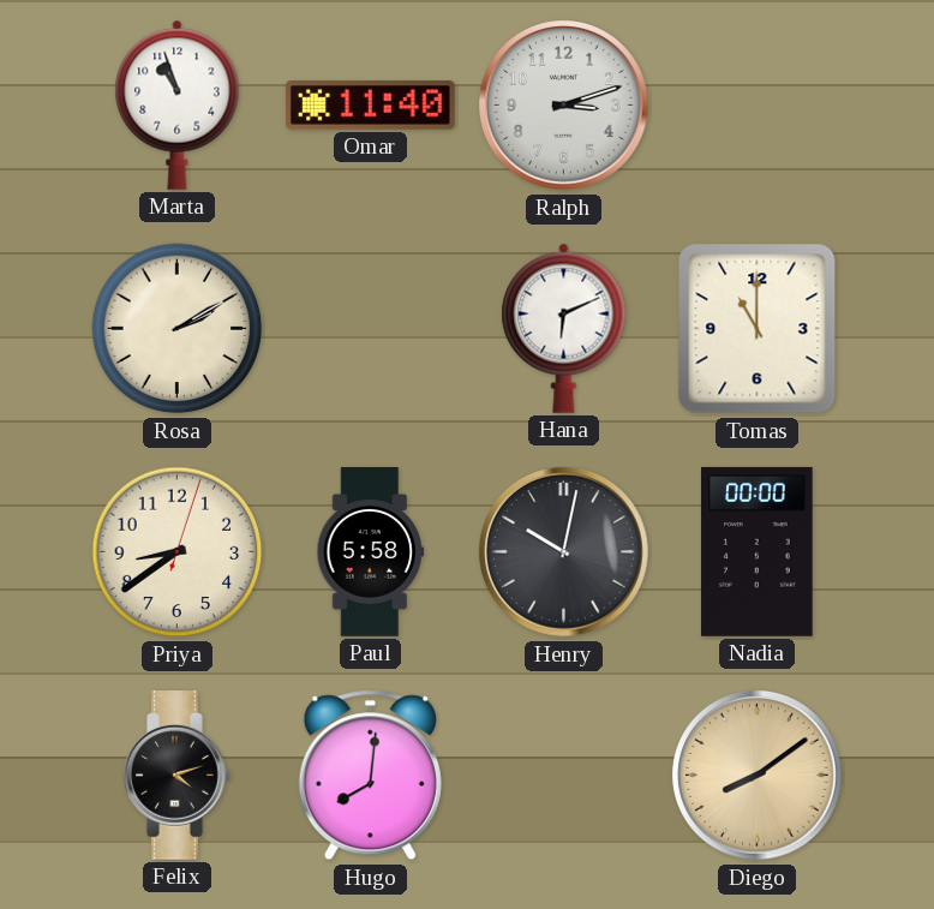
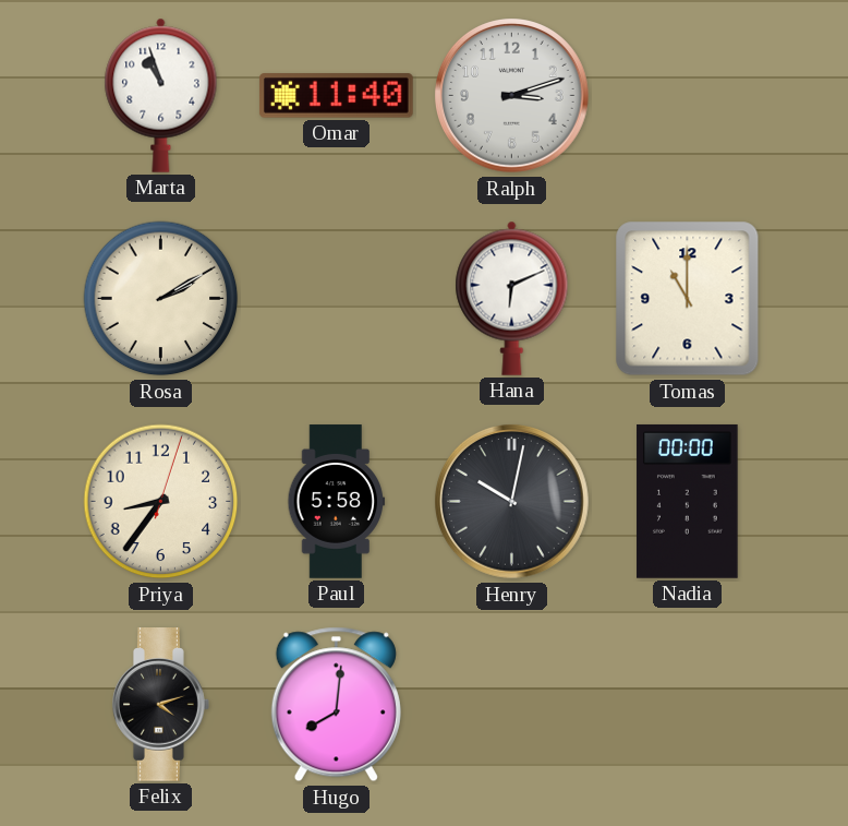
Priya: 8:39 -> 8:36 (161, 502)
Diego: 8:09 -> none (758, 776)
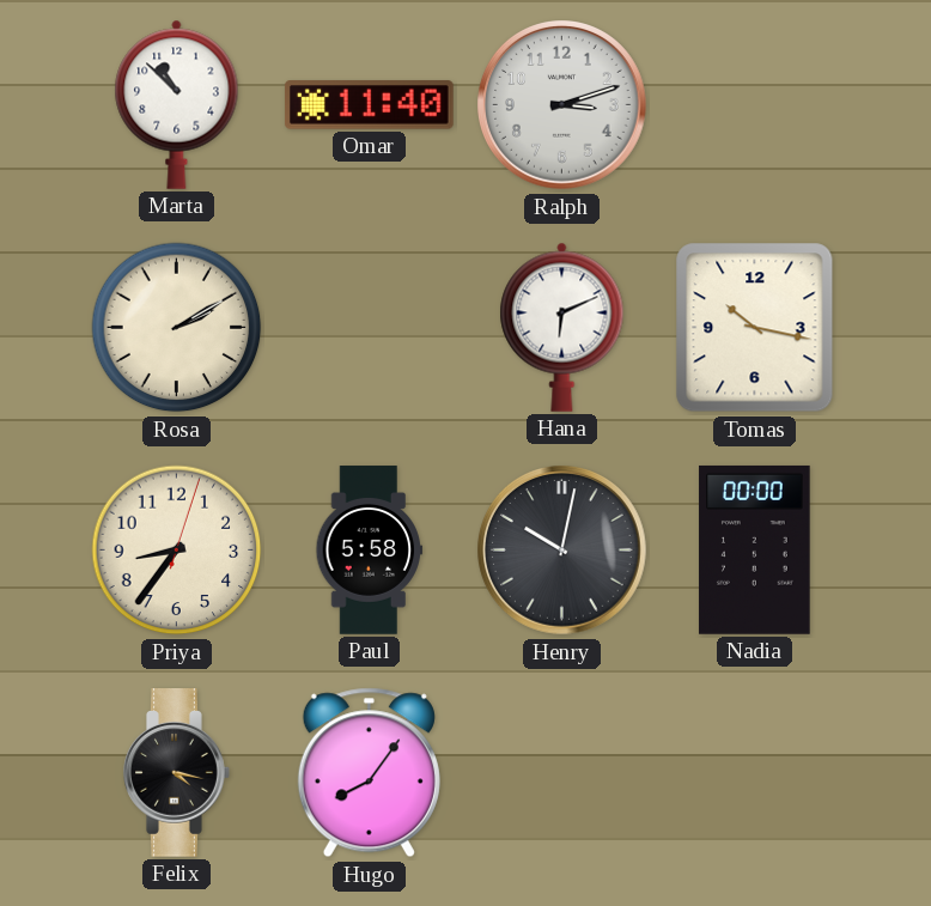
Marta: 10:57 -> 10:52 (177, 104)
Tomas: 11:00 -> 10:17 (755, 328)
Felix: 4:12 -> 4:17 (177, 773)
Hugo: 8:01 -> 8:06 (369, 773)
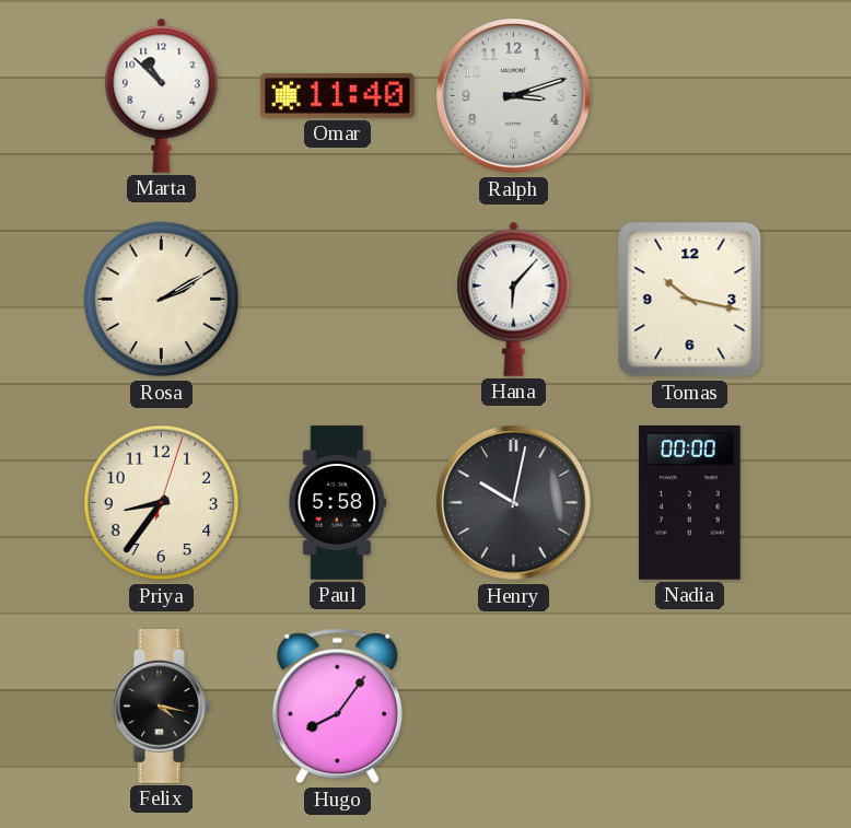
Hana: 6:11 -> 6:07 (514, 299)
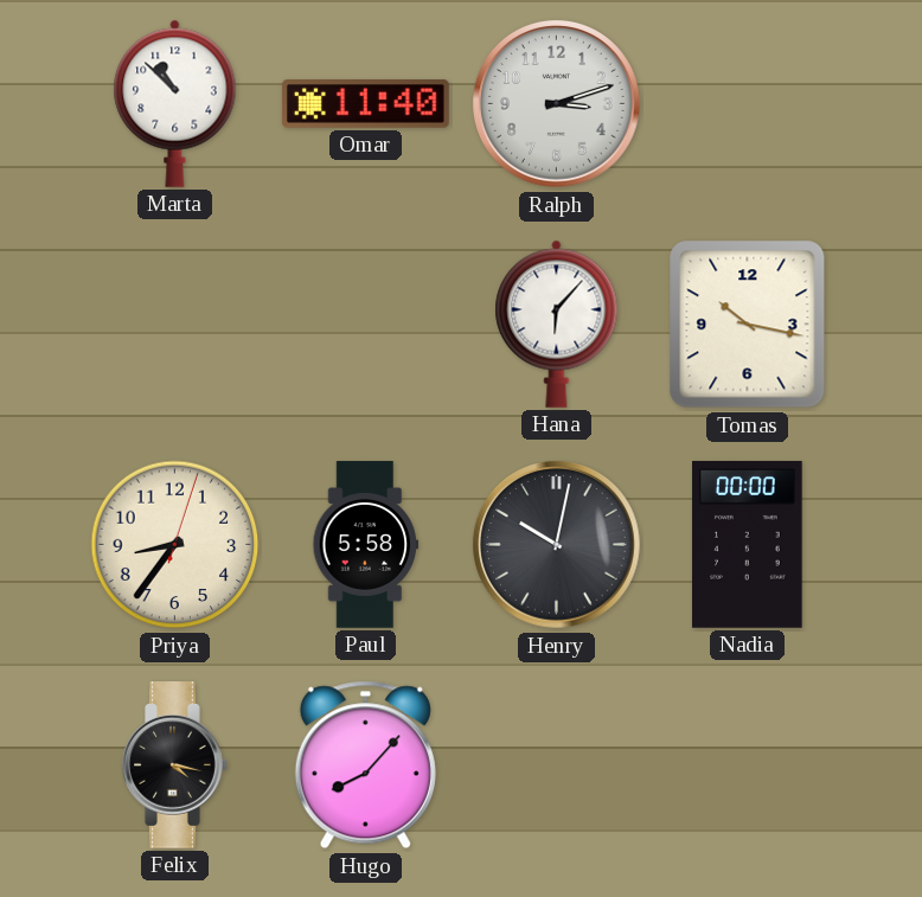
Rosa: 2:10 -> none (162, 300)
Hugo: 8:06 -> 8:07 (365, 765)
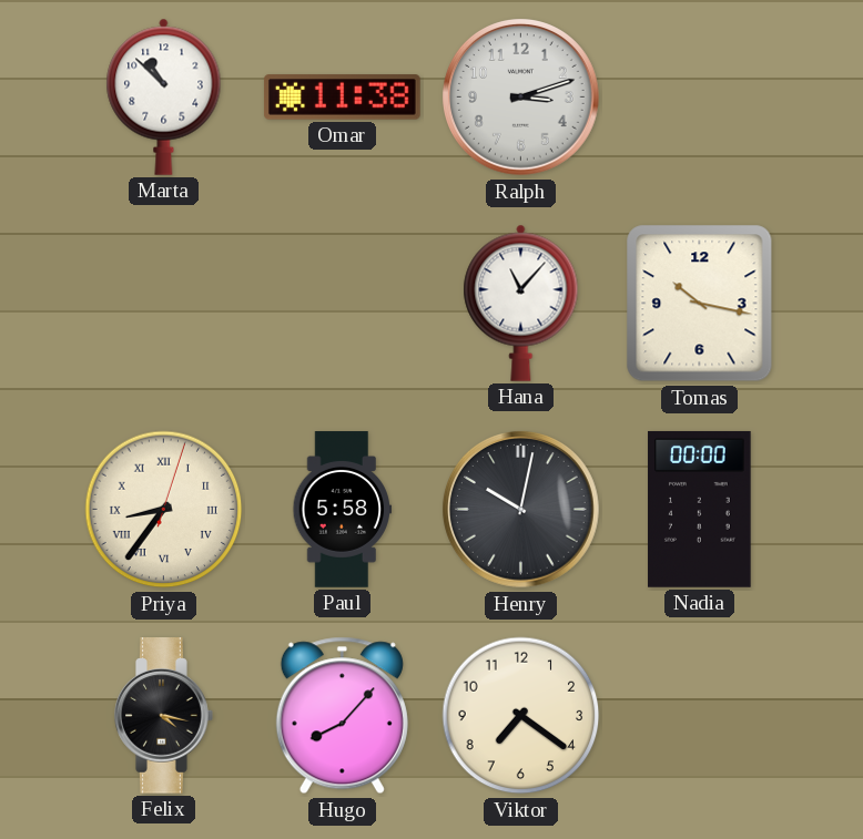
Omar: 11:40 -> 11:38 (343, 98)
Hana: 6:07 -> 11:07 (521, 303)
Priya numerals: Arabic -> Roman (164, 510)
Viktor: none -> 7:21 (521, 716)
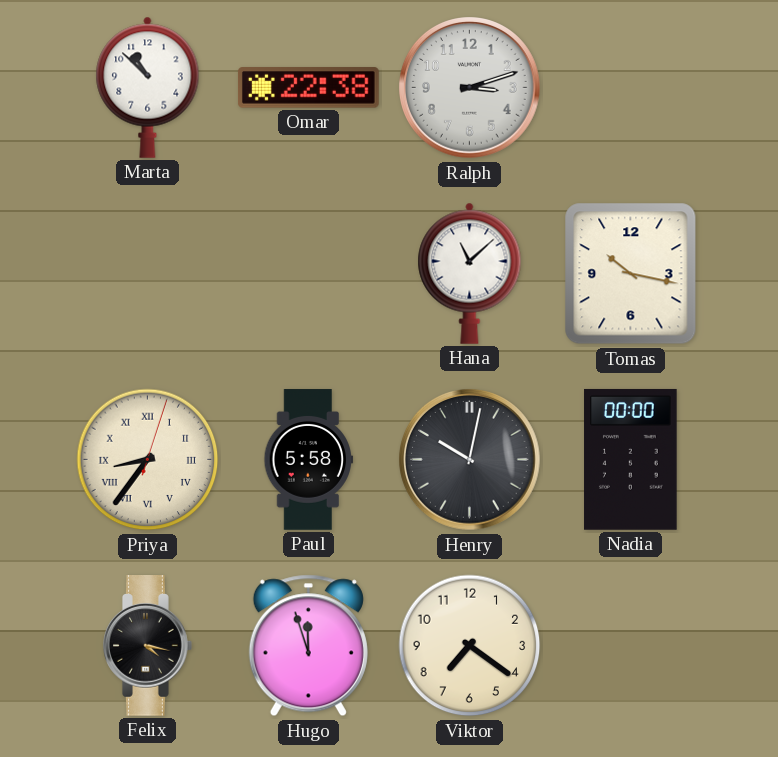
Omar: 11:38 -> 22:38 (309, 88)
Hana: 11:07 -> 11:08 (470, 273)
Hugo: 8:07 -> 11:57 (308, 646)
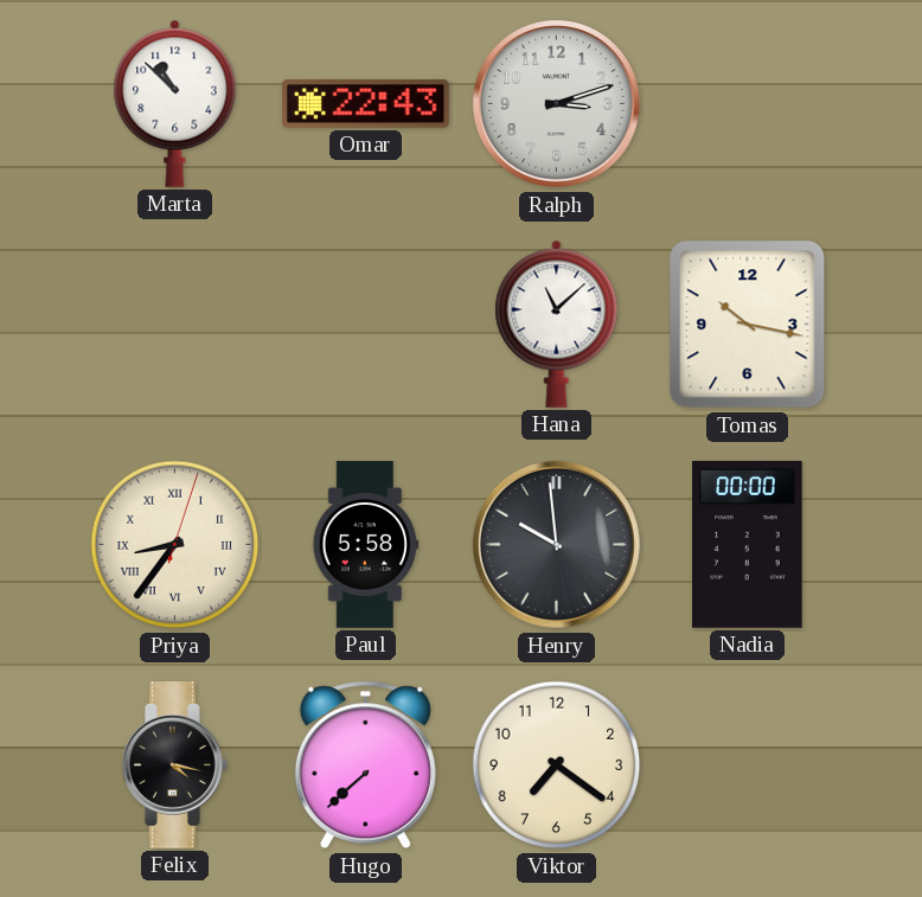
Omar: 22:38 -> 22:43 (366, 104)
Henry: 10:02 -> 9:59 (557, 545)
Hugo: 11:57 -> 7:38 (365, 765)
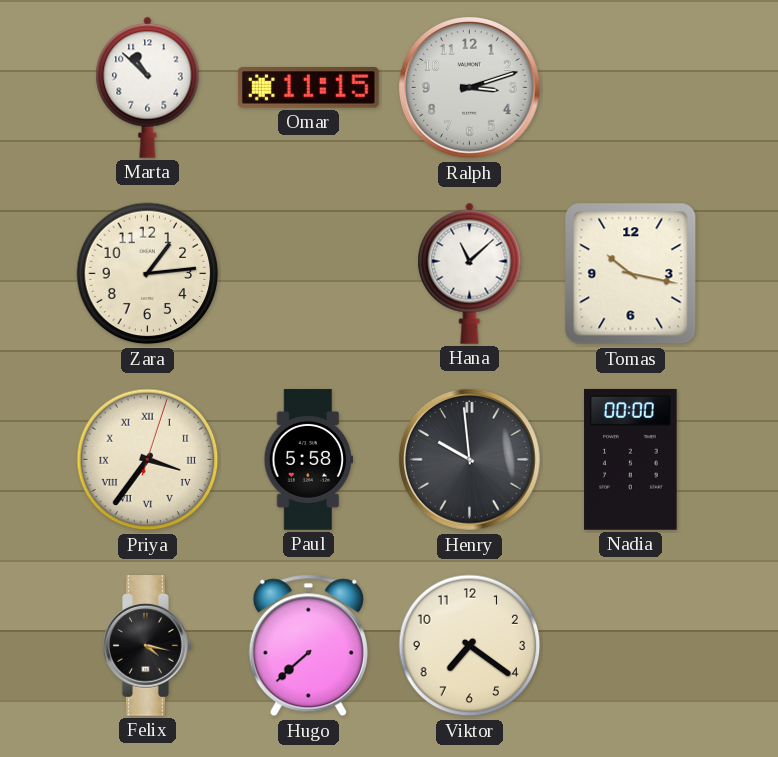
Omar: 22:43 -> 11:15 (309, 88)
Zara: none -> 1:14 (148, 274)
Priya: 8:36 -> 3:36 (148, 460)
